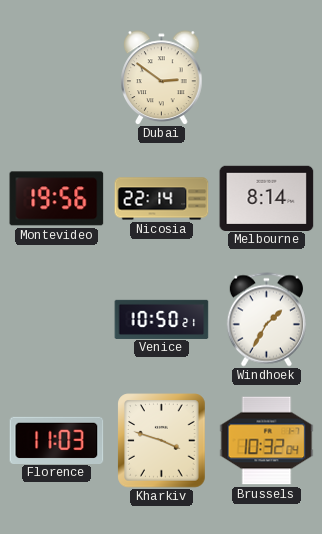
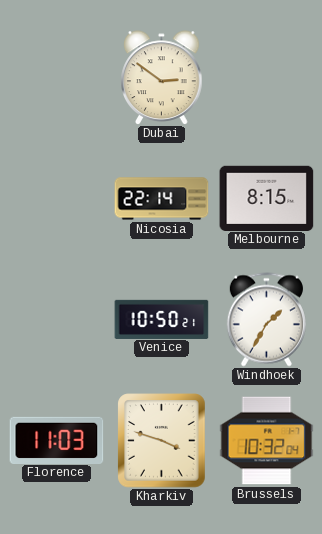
Montevideo: 19:56 -> none (57, 199)
Melbourne: 8:14 -> 8:15 (267, 198)
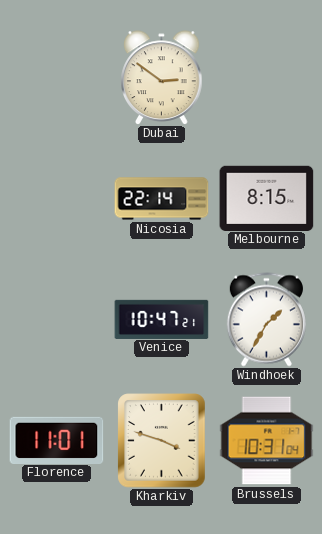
Venice: 10:50 -> 10:47 (162, 319)
Florence: 11:03 -> 11:01 (57, 440)
Brussels: 10:32 -> 10:31 (267, 441)
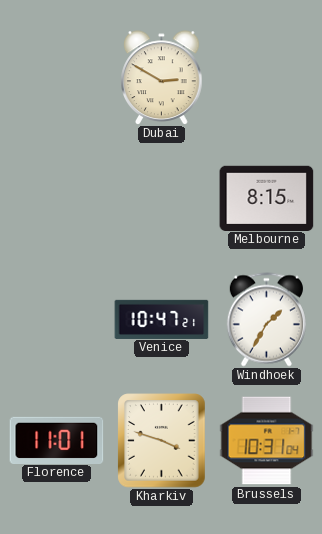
Dubai: 2:51 -> 2:50 (162, 78)
Nicosia: 22:14 -> none (162, 199)
